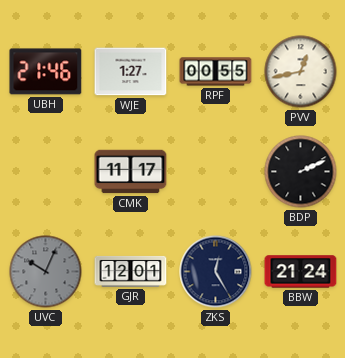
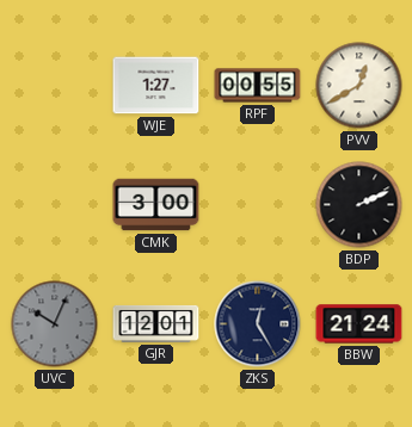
UBH: 21:46 -> none (46, 72)
PVV: 12:43 -> 12:40 (359, 86)
CMK: 11:17 -> 3:00 (156, 205)
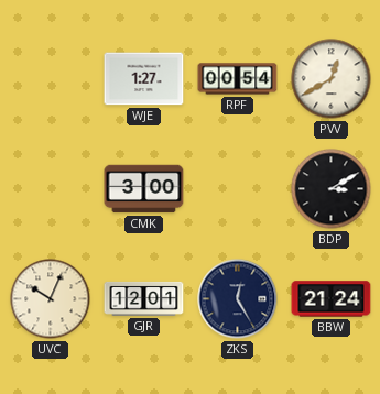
RPF: 00:55 -> 00:54 (238, 79)
BDP: 2:11 -> 3:10 (332, 189)
UVC dial: grey -> cream (51, 299)
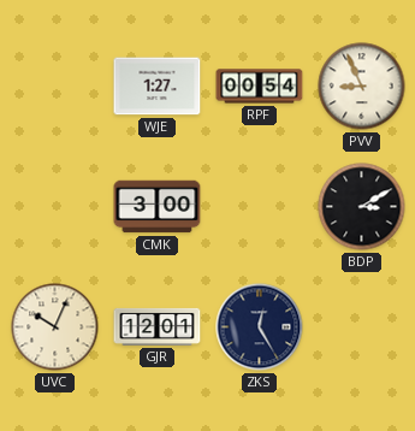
PVV: 12:40 -> 8:56 (362, 87)
BBW: 21:24 -> none (332, 299)
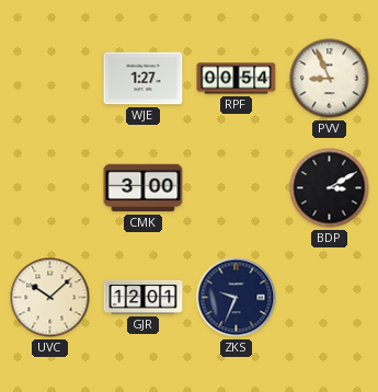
UVC: 10:04 -> 10:08 (50, 298)
ZKS: 12:25 -> 9:34 (237, 298)
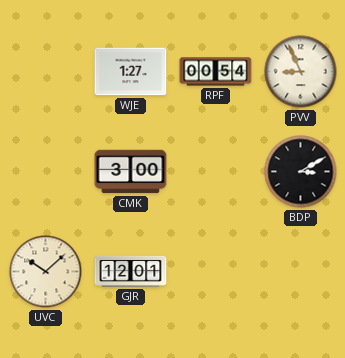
ZKS: 9:34 -> none (237, 298)
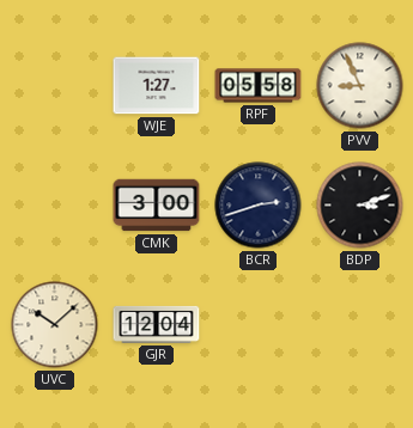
RPF: 00:54 -> 05:58 (259, 86)
BCR: none -> 2:42 (259, 206)
BDP: 3:10 -> 3:12 (360, 206)
GJR: 12:01 -> 12:04 (157, 324)
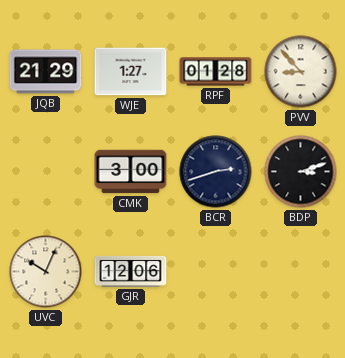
JQB: none -> 21:29 (46, 72)
RPF: 05:58 -> 01:28 (216, 72)
PVV: 8:56 -> 8:53 (301, 72)
UVC: 10:08 -> 10:04 (46, 272)
GJR: 12:04 -> 12:06 (131, 271)
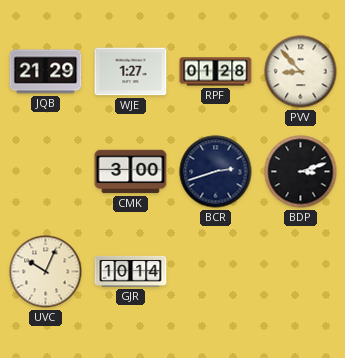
GJR: 12:06 -> 10:14 (131, 271)
